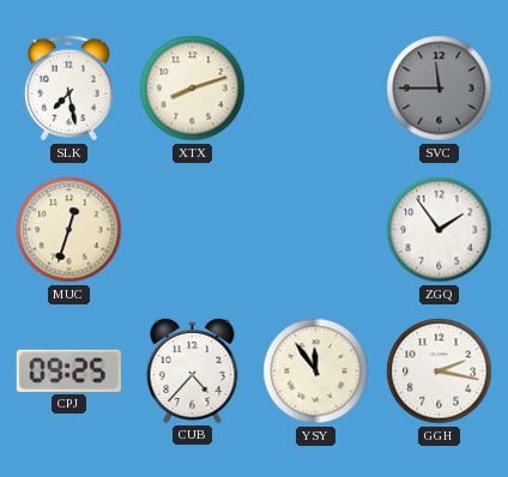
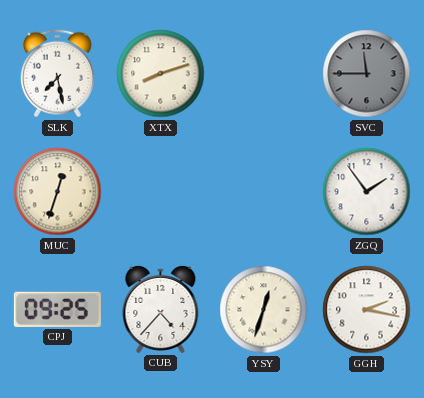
YSY: 11:54 -> 12:33 (264, 310)
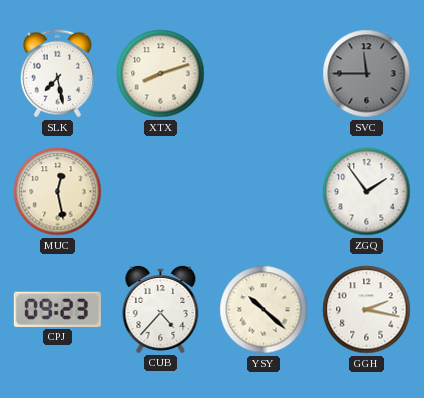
MUC: 12:33 -> 12:28 (58, 192)
CPJ: 09:25 -> 09:23 (57, 309)
YSY: 12:33 -> 10:22 (264, 310)
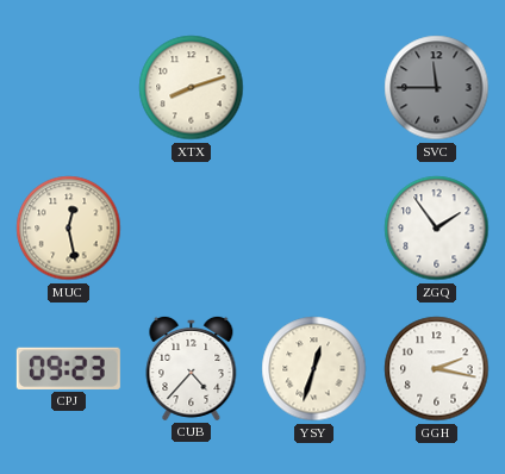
SLK: 7:28 -> none (57, 74)
YSY: 10:22 -> 12:33 (314, 369)
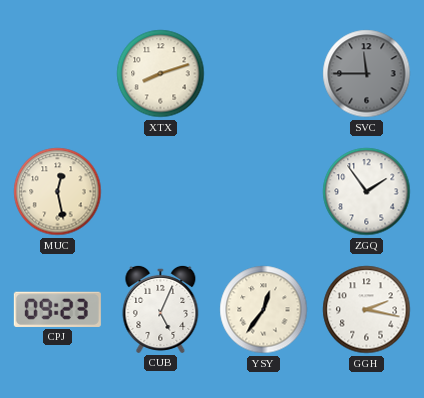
CUB: 4:37 -> 5:04 (161, 309)
YSY: 12:33 -> 12:36 (264, 310)
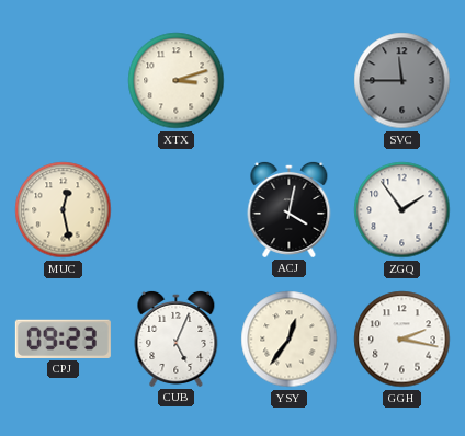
XTX: 8:12 -> 3:12 (177, 81)
ACJ: none -> 4:02 (290, 209)
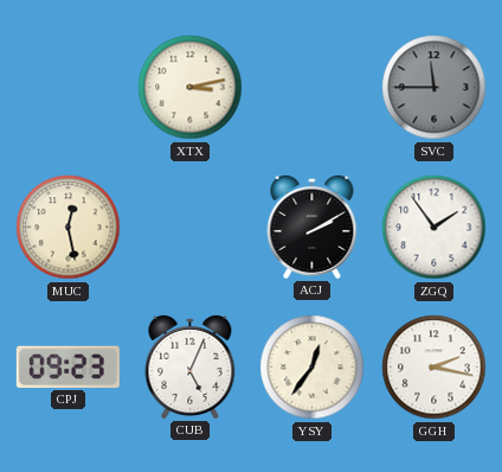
XTX: 3:12 -> 3:13 (191, 88)
ACJ: 4:02 -> 2:10 (313, 227)
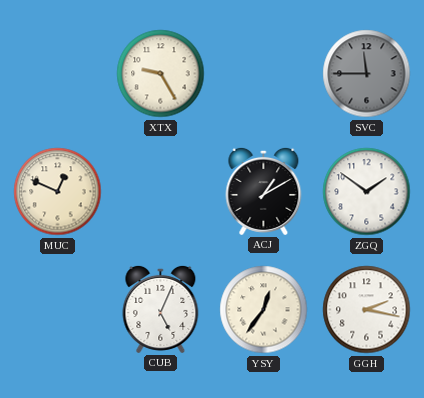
XTX: 3:13 -> 9:25 (161, 74)
MUC: 12:28 -> 12:49 (58, 192)
ACJ: 2:10 -> 1:10 (264, 191)
ZGQ: 1:54 -> 1:51 (367, 192)
CPJ: 09:23 -> none (67, 366)
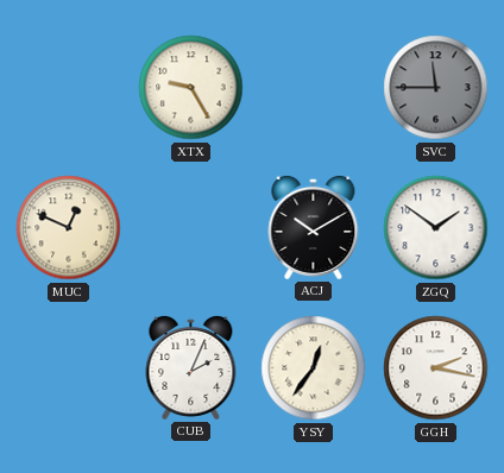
ACJ: 1:10 -> 10:10 (314, 227)
CUB: 5:04 -> 2:04 (191, 367)
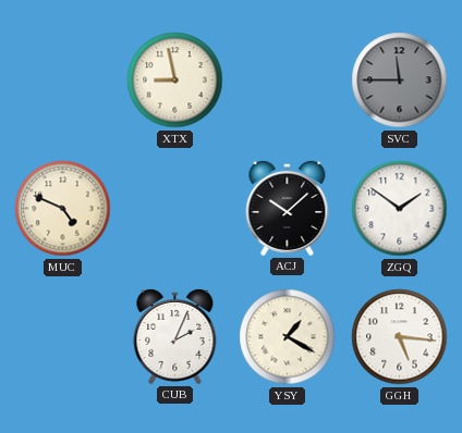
XTX: 9:25 -> 8:58 (175, 81)
MUC: 12:49 -> 4:49 (63, 209)
ACJ: 10:10 -> 10:08 (288, 208)
YSY: 12:36 -> 1:20 (288, 337)
GGH: 2:17 -> 5:16 (400, 337)
